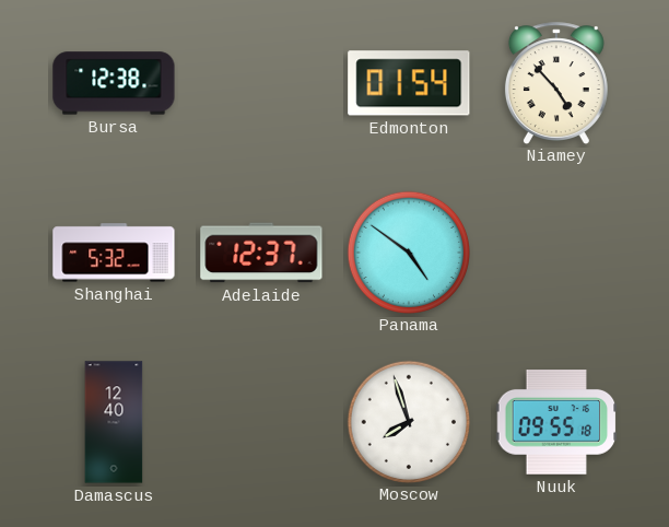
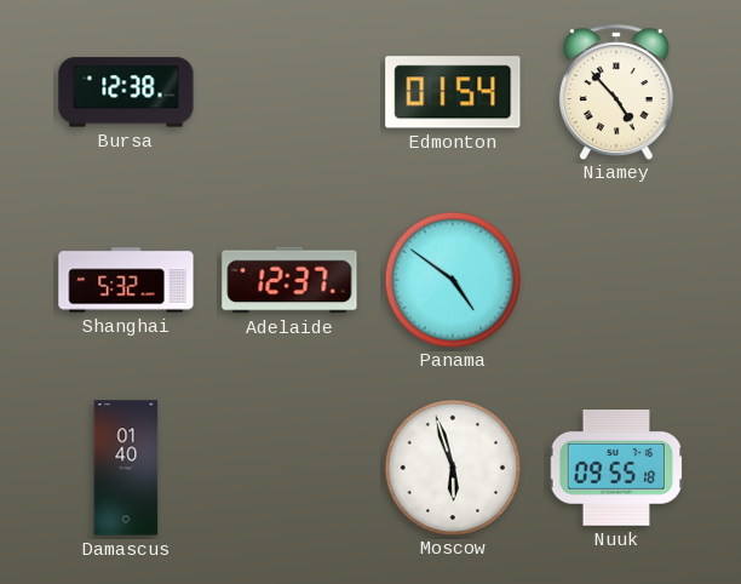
Damascus: 12:40 -> 01:40 (126, 468)
Moscow: 7:57 -> 5:57 (452, 466)
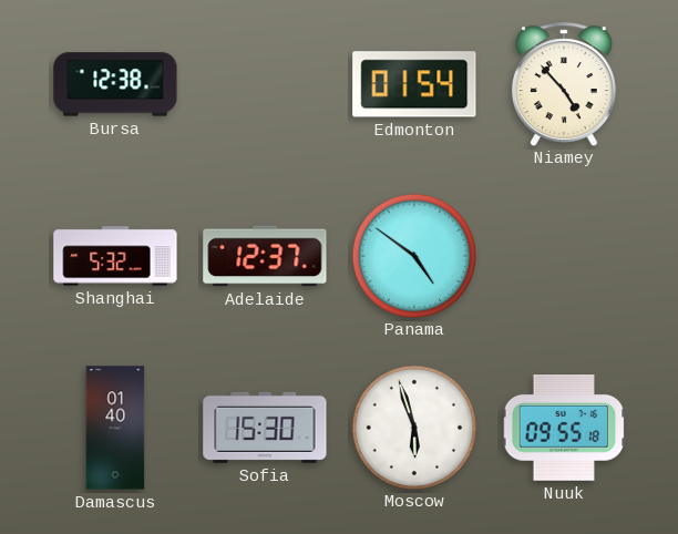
Sofia: none -> 15:30 (265, 428)
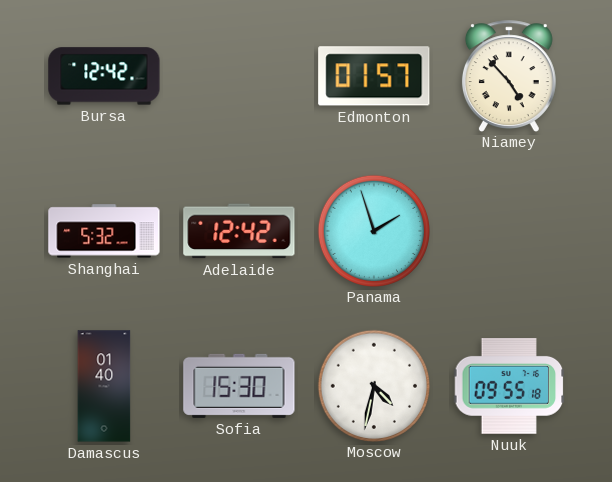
Bursa: 12:38 -> 12:42 (104, 76)
Edmonton: 01:54 -> 01:57 (374, 76)
Adelaide: 12:37 -> 12:42 (239, 231)
Panama: 4:51 -> 1:57 (373, 230)
Moscow: 5:57 -> 4:32 (373, 385)
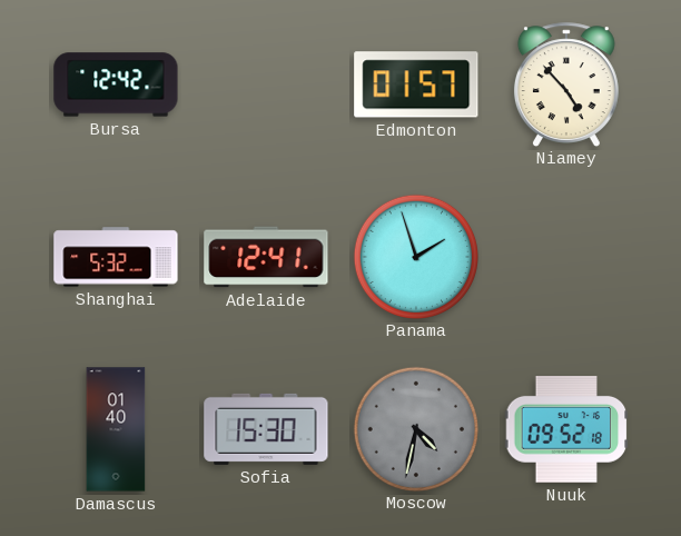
Adelaide: 12:42 -> 12:41 (266, 257)
Moscow dial: white -> grey (415, 428)
Nuuk: 09:55 -> 09:52 (566, 430)
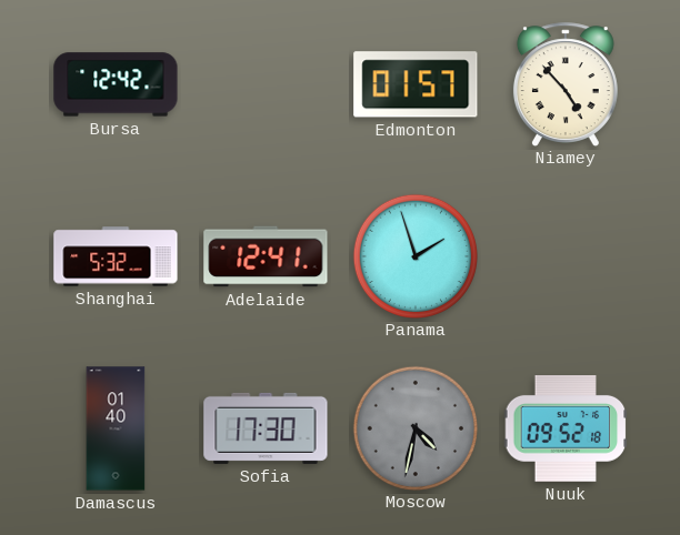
Sofia: 15:30 -> 17:30 (266, 428)
